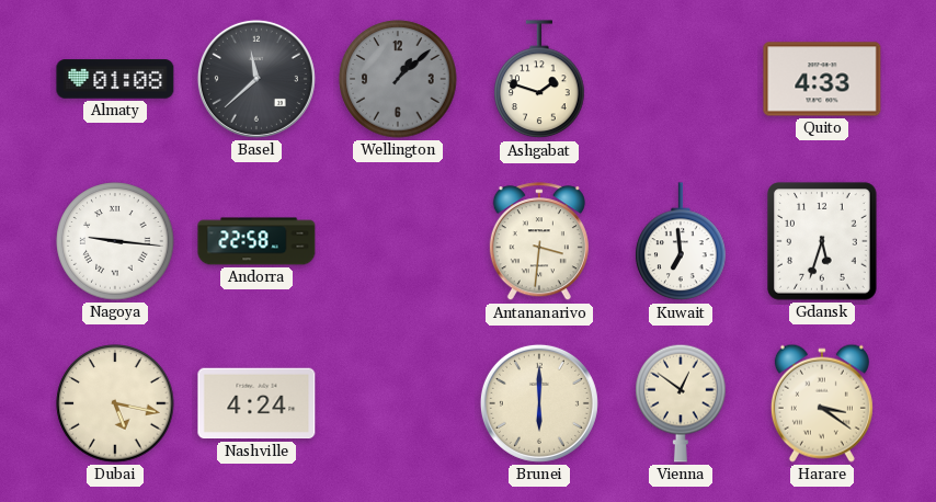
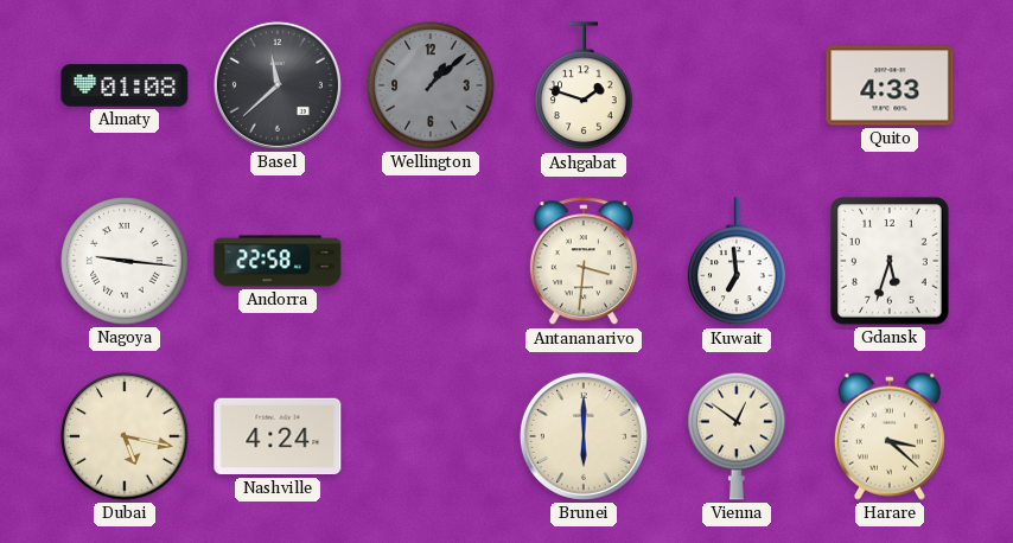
Harare: 3:21 -> 3:22 (890, 436)
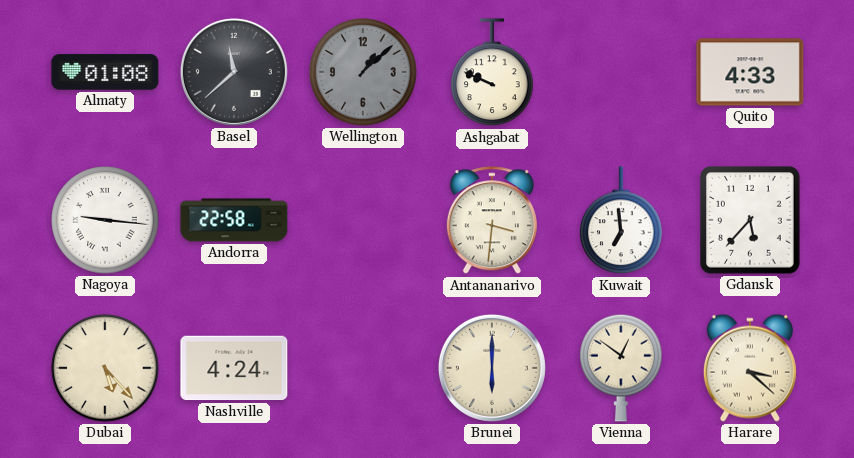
Ashgabat: 1:48 -> 9:49 (492, 73)
Gdansk: 5:33 -> 5:37 (750, 220)
Dubai: 5:17 -> 5:23 (105, 368)
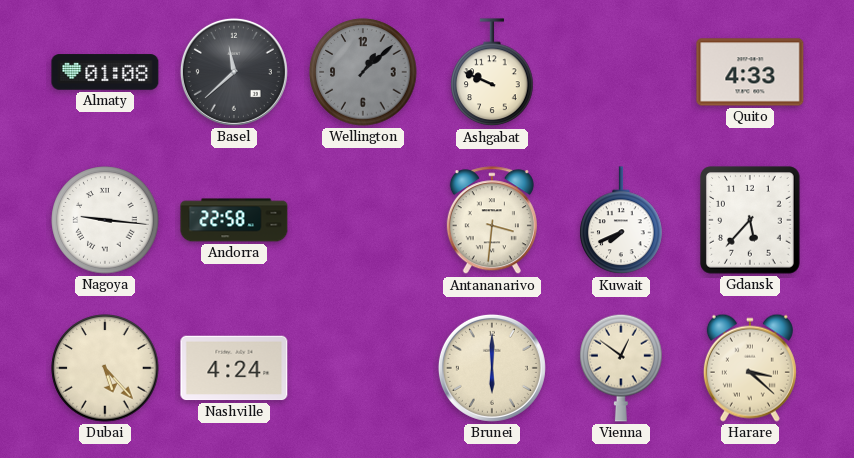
Kuwait: 6:59 -> 7:41 (621, 221)
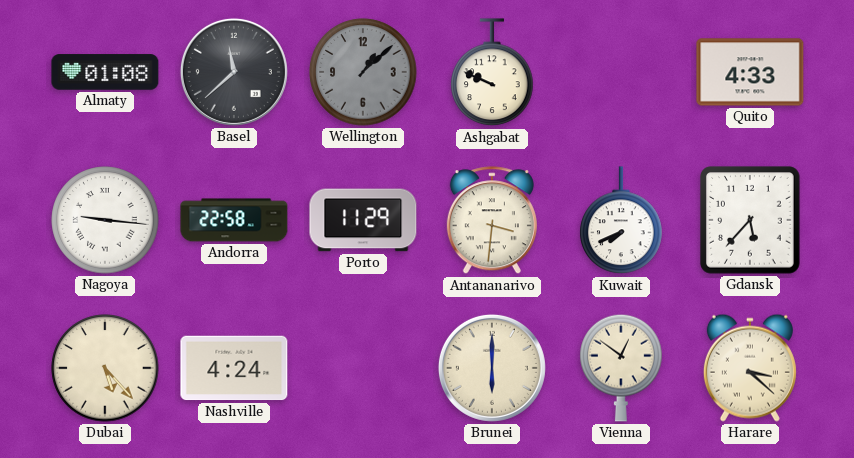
Porto: none -> 11:29 (363, 220)
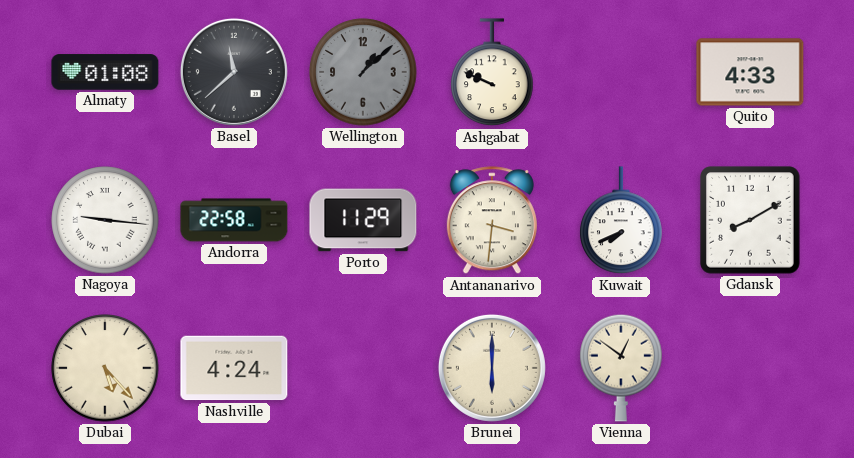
Gdansk: 5:37 -> 8:10 (750, 220)
Harare: 3:22 -> none (750, 368)
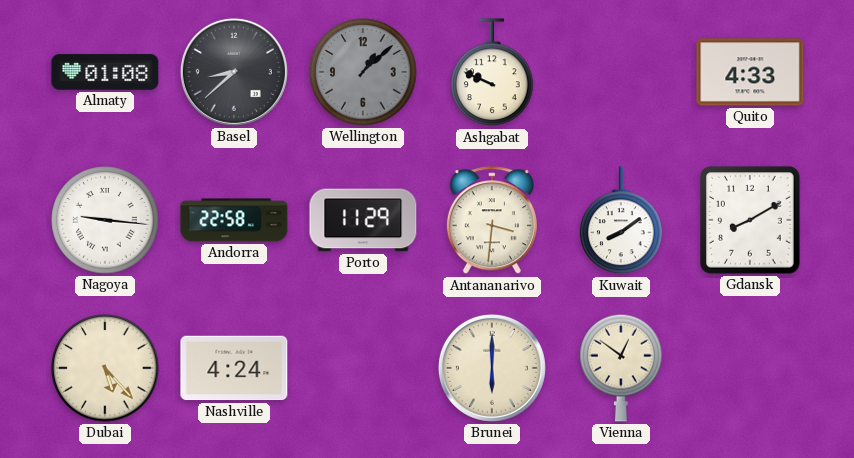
Basel: 11:38 -> 8:38 (234, 72)
Kuwait: 7:41 -> 8:09 (621, 221)
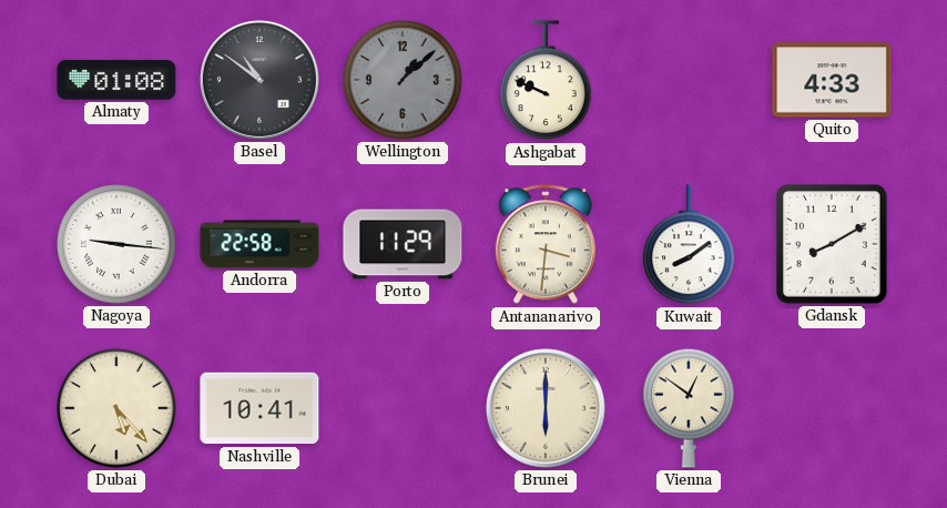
Basel: 8:38 -> 10:51 (259, 80)
Nashville: 4:24 -> 10:41 (259, 408)
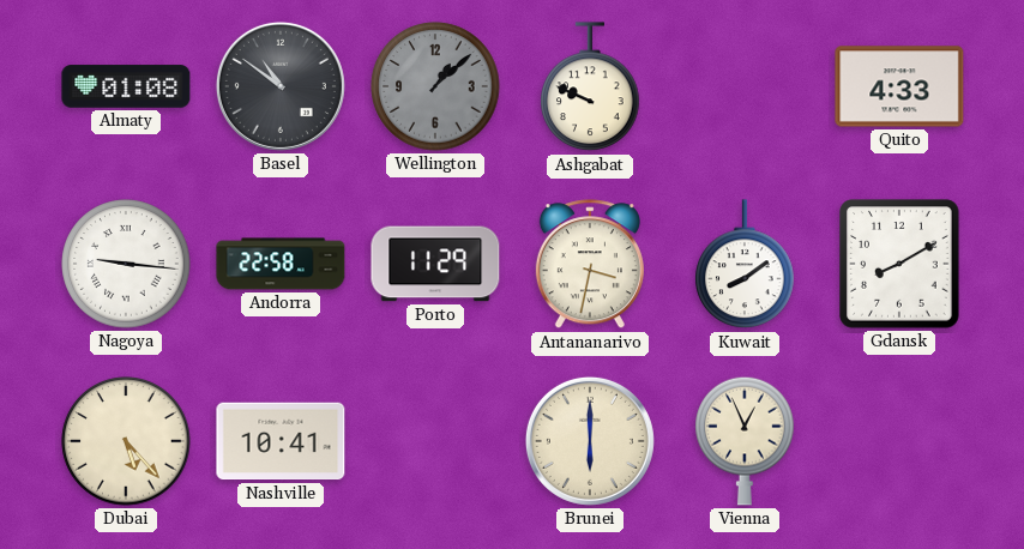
Antananarivo: 3:31 -> 3:32 (590, 265)
Vienna: 12:51 -> 12:56 (745, 441)
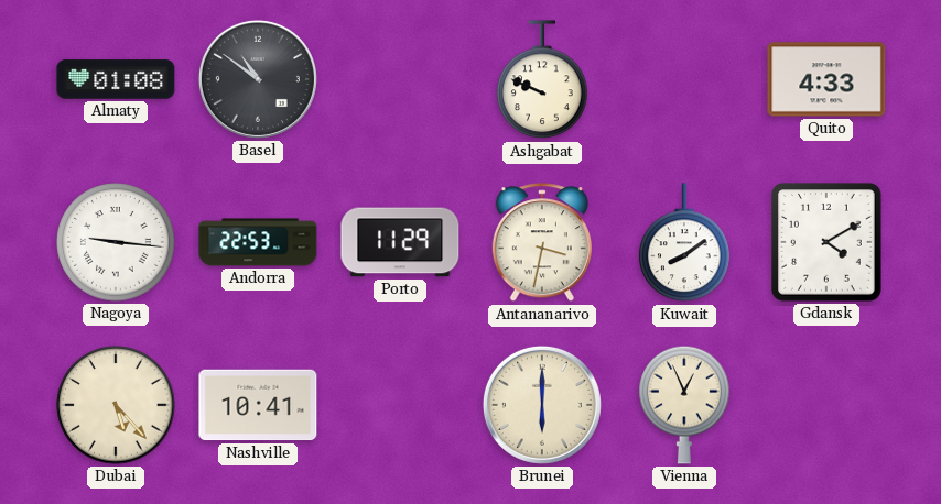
Wellington: 1:08 -> none (435, 86)
Andorra: 22:58 -> 22:53 (258, 242)
Gdansk: 8:10 -> 4:10 (826, 242)
